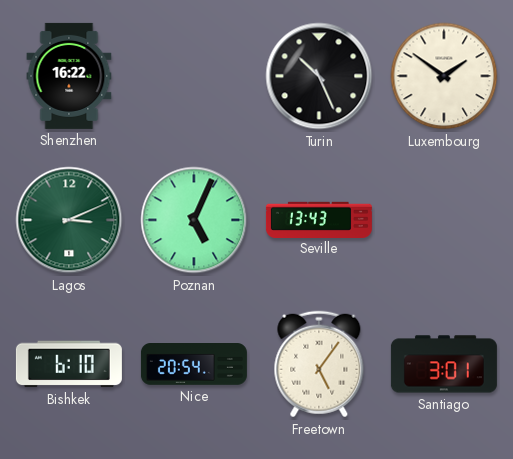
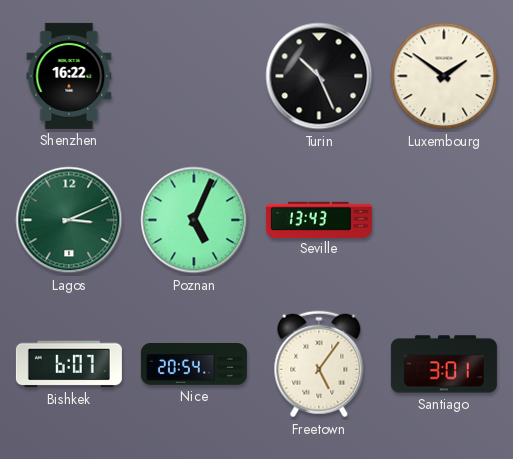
Bishkek: 6:10 -> 6:07 (69, 364)
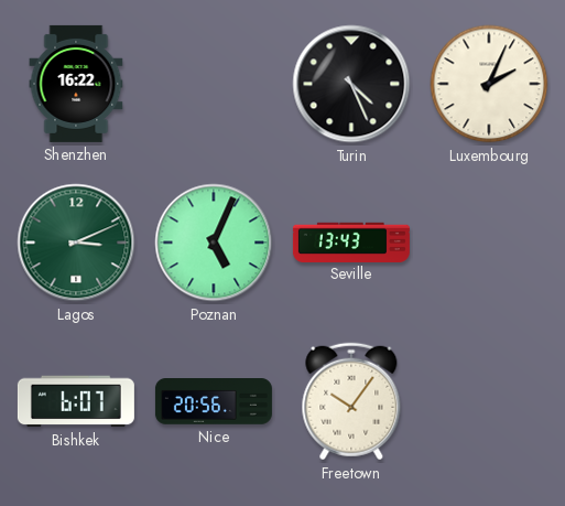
Turin: 10:26 -> 4:26 (351, 84)
Luxembourg: 1:51 -> 2:04 (489, 84)
Nice: 20:54 -> 20:56 (214, 402)
Freetown: 5:06 -> 10:06 (351, 401)
Santiago: 3:01 -> none (444, 364)
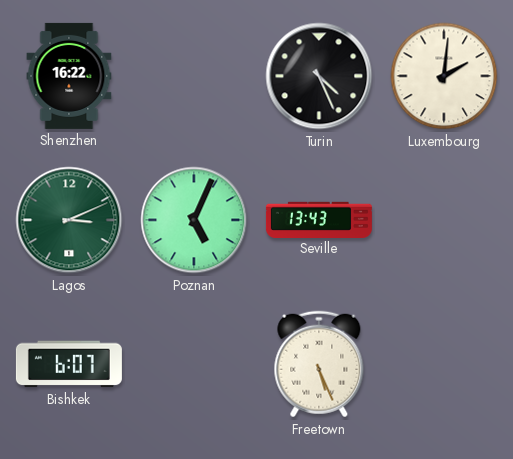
Luxembourg: 2:04 -> 2:01 (444, 76)
Nice: 20:56 -> none (214, 402)
Freetown: 10:06 -> 5:26 (319, 364)
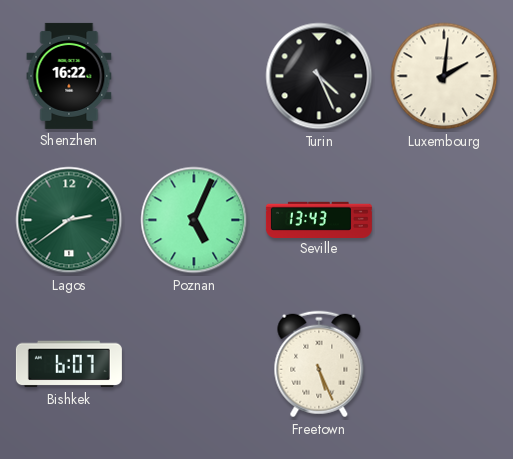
Lagos: 3:11 -> 2:39 (69, 220)
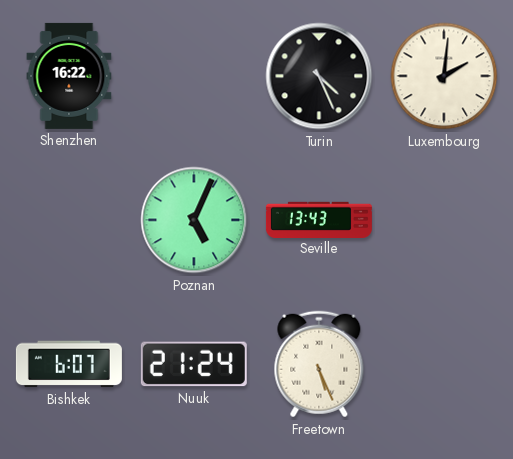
Lagos: 2:39 -> none (69, 220)
Nuuk: none -> 21:24 (194, 364)
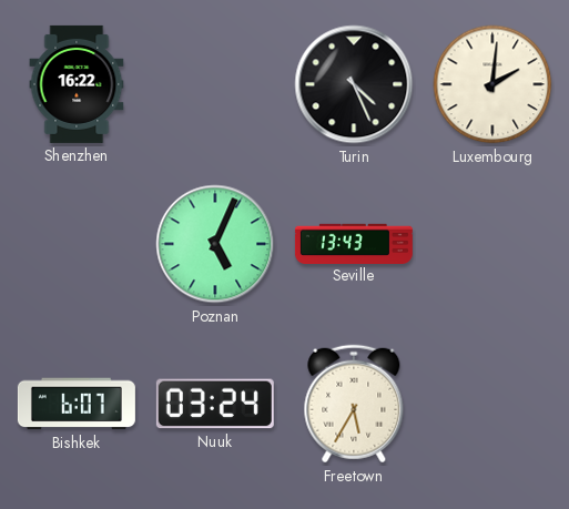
Nuuk: 21:24 -> 03:24 (215, 404)
Freetown: 5:26 -> 5:35 (354, 404)
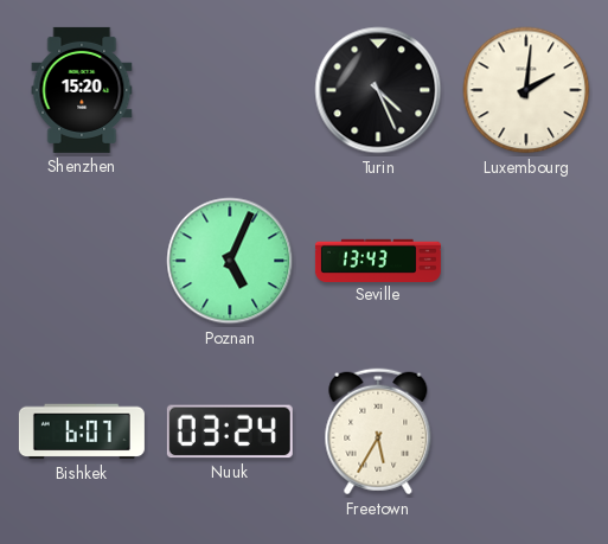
Shenzhen: 16:22 -> 15:20 (82, 90)
